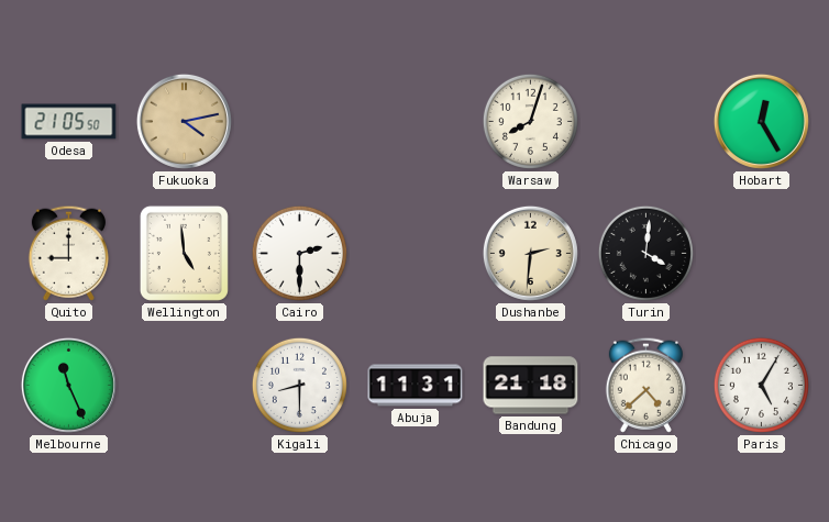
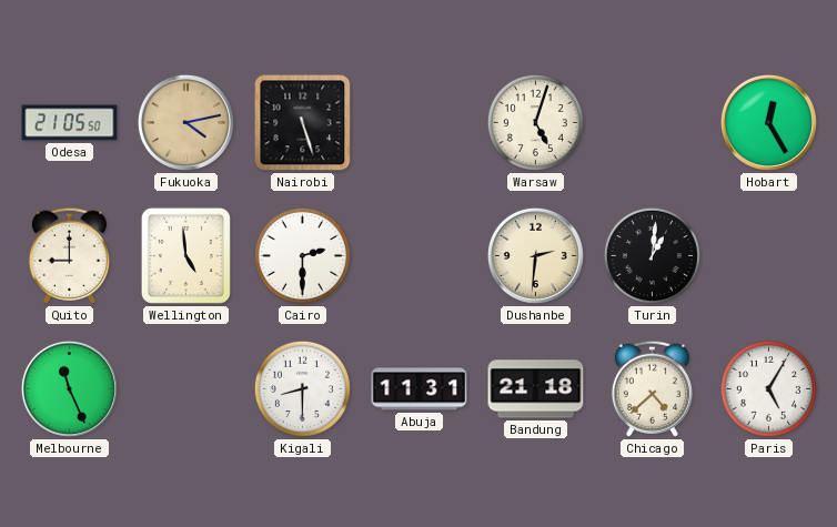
Nairobi: none -> 5:27 (303, 123)
Warsaw: 8:03 -> 5:03 (535, 122)
Turin: 4:01 -> 1:01 (652, 255)
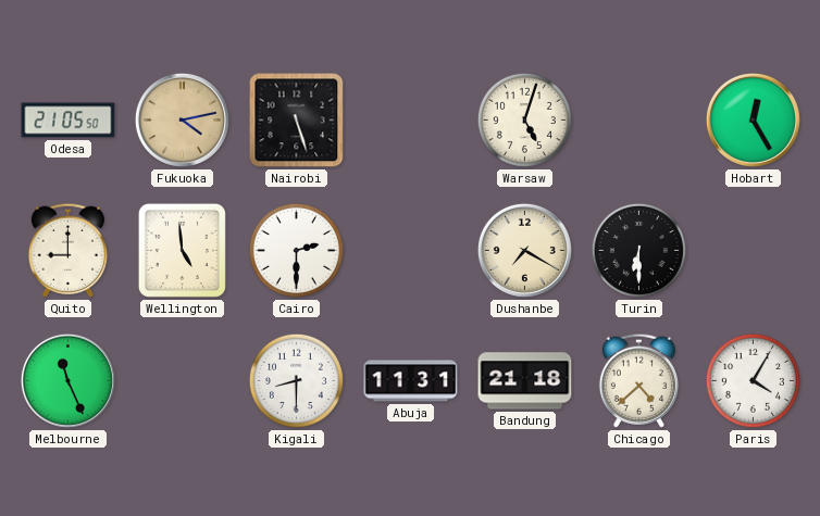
Dushanbe: 2:31 -> 7:20 (524, 250)
Turin: 1:01 -> 6:30 (638, 250)
Paris: 5:05 -> 4:05 (753, 380)
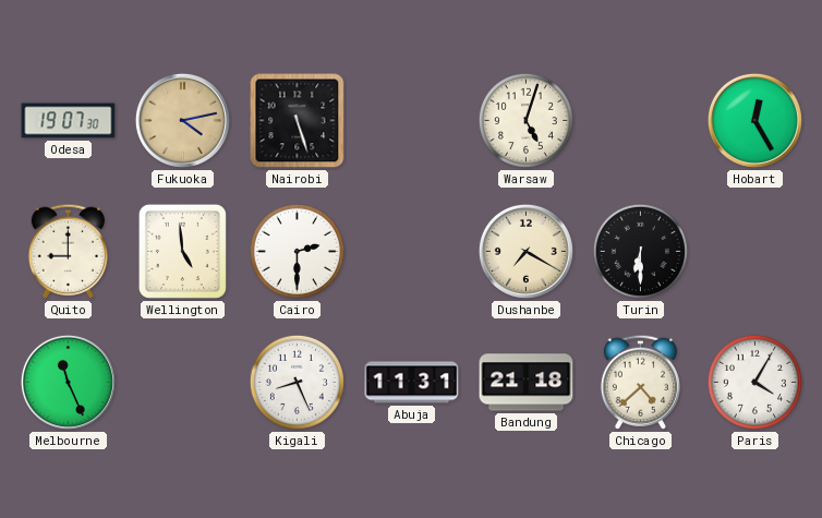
Odesa: 21:05 -> 19:07 (69, 121)
Kigali: 8:30 -> 8:26 (297, 382)
